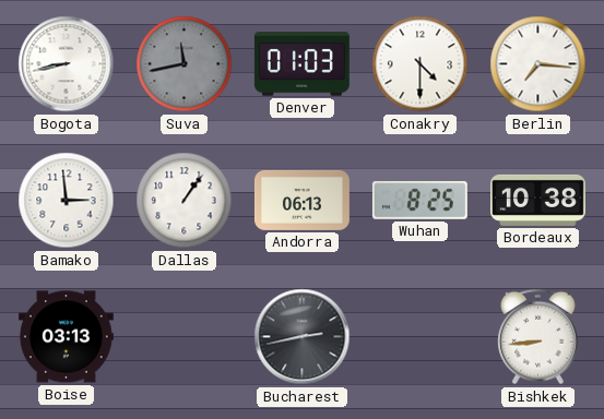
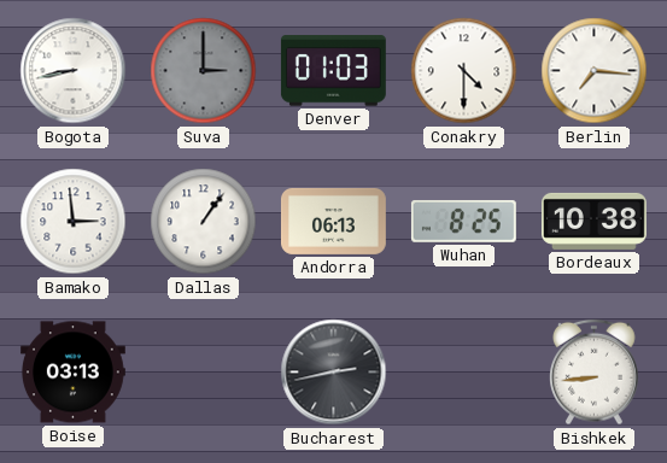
Suva: 11:43 -> 3:00 (204, 71)
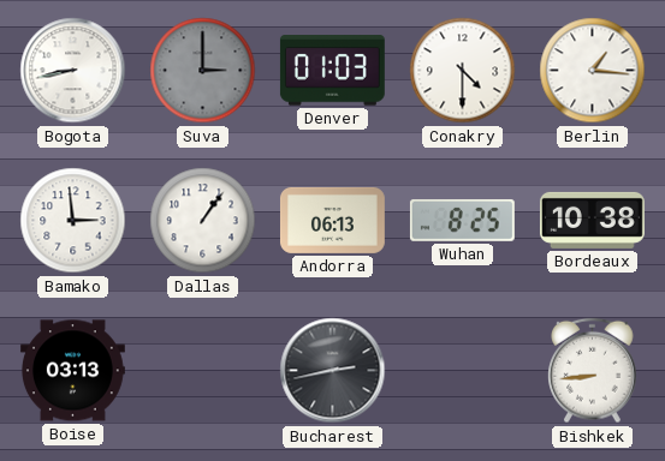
Berlin: 7:16 -> 1:16 (593, 71)
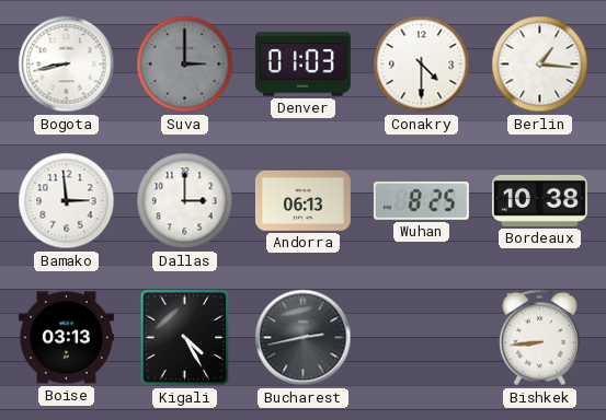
Dallas: 1:06 -> 3:00 (185, 201)
Kigali: none -> 4:25 (185, 338)
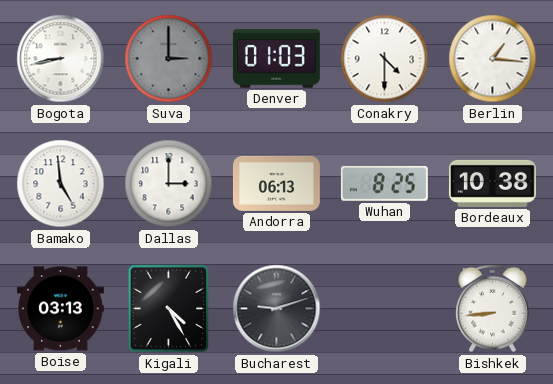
Bamako: 2:59 -> 4:59 (61, 184)
Bucharest: 2:43 -> 9:12 (277, 309)
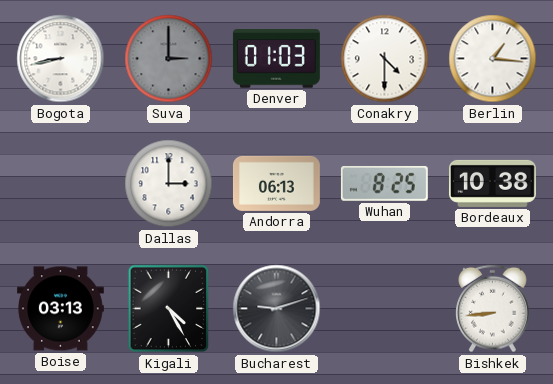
Bamako: 4:59 -> none (61, 184)
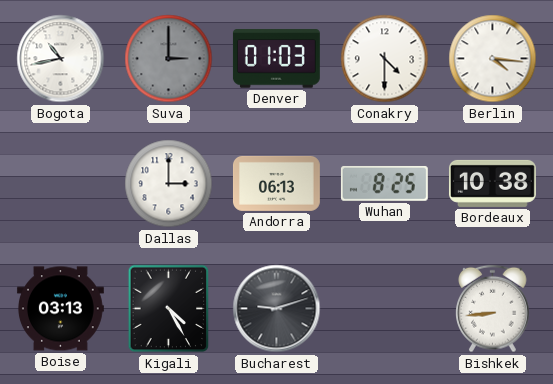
Bogota: 8:43 -> 10:43 (61, 59)
Berlin: 1:16 -> 4:16 (493, 59)
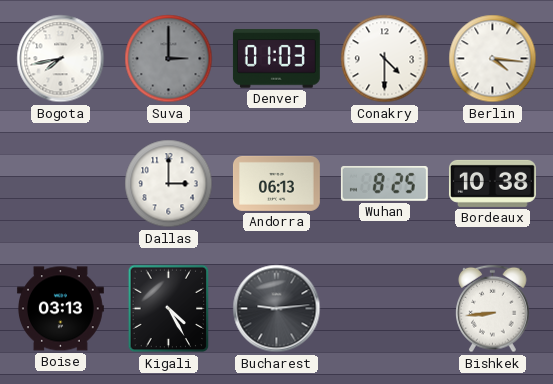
Bogota: 10:43 -> 7:43 (61, 59)
Bucharest: 9:12 -> 9:14 (277, 309)
